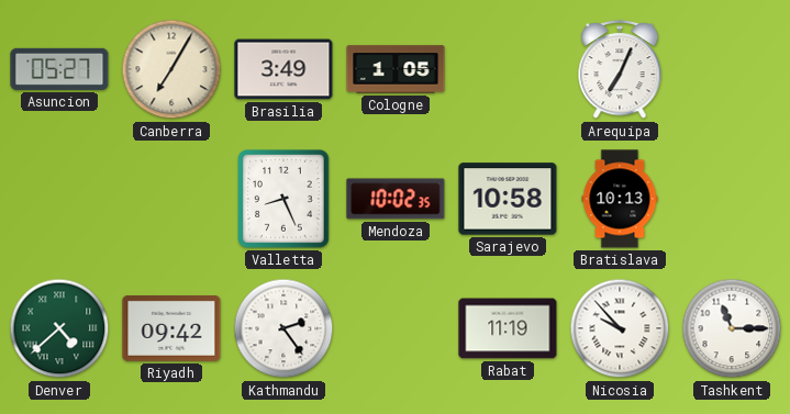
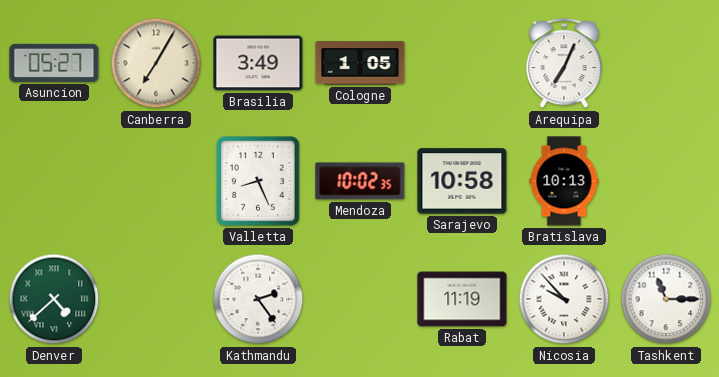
Riyadh: 09:42 -> none (171, 329)
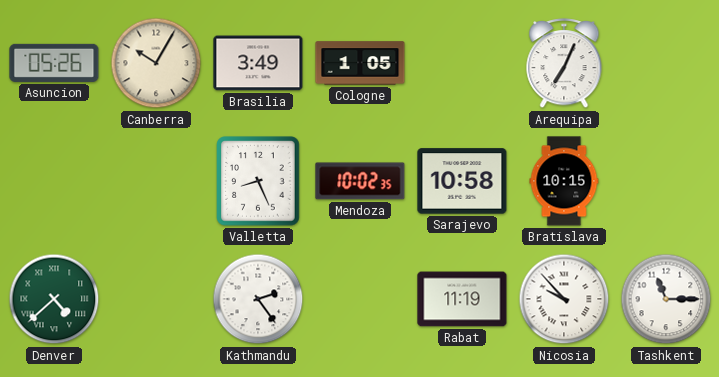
Asuncion: 05:27 -> 05:26 (54, 63)
Canberra: 7:05 -> 10:05 (156, 63)
Bratislava: 10:13 -> 10:15 (564, 181)
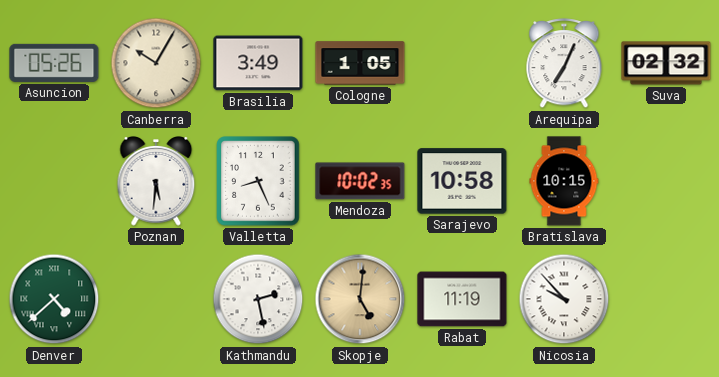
Suva: none -> 02:32 (666, 63)
Poznan: none -> 5:31 (156, 182)
Kathmandu: 2:24 -> 2:28 (258, 299)
Skopje: none -> 5:01 (360, 299)
Tashkent: 11:15 -> none (666, 299)
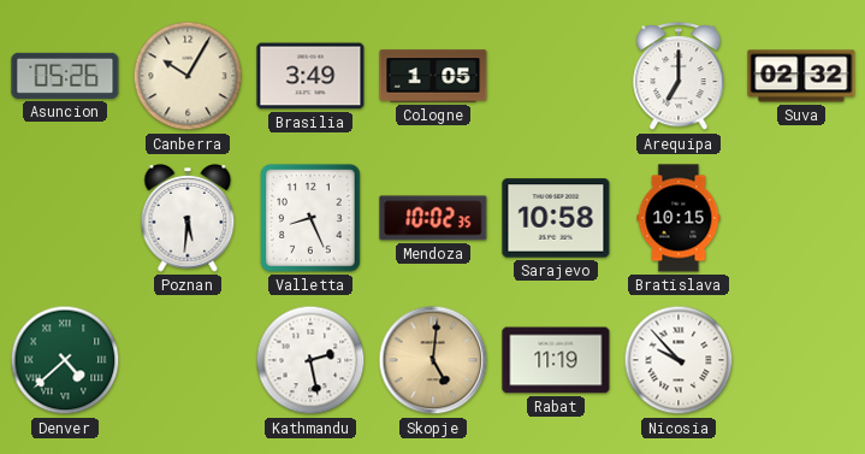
Arequipa: 7:04 -> 7:00 (679, 77)
